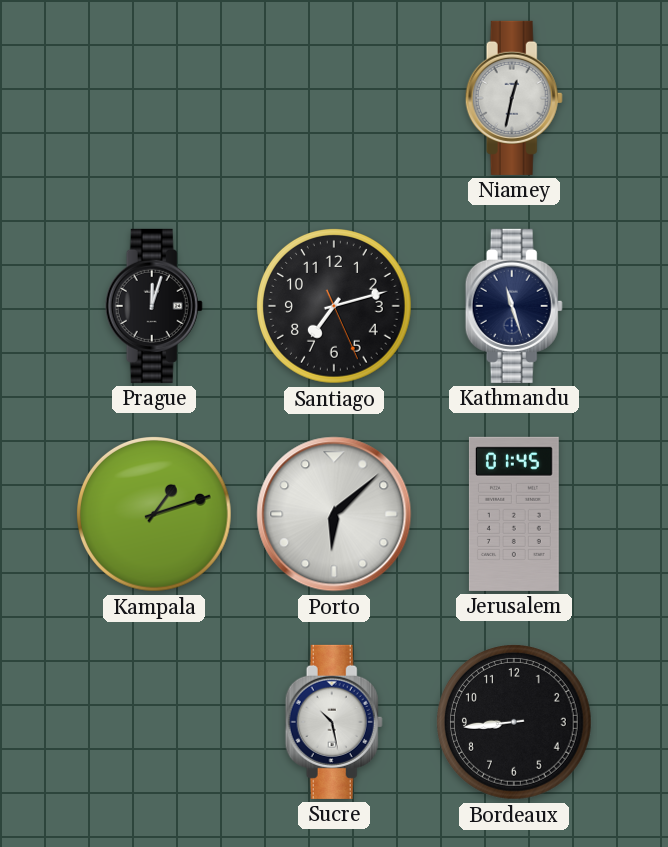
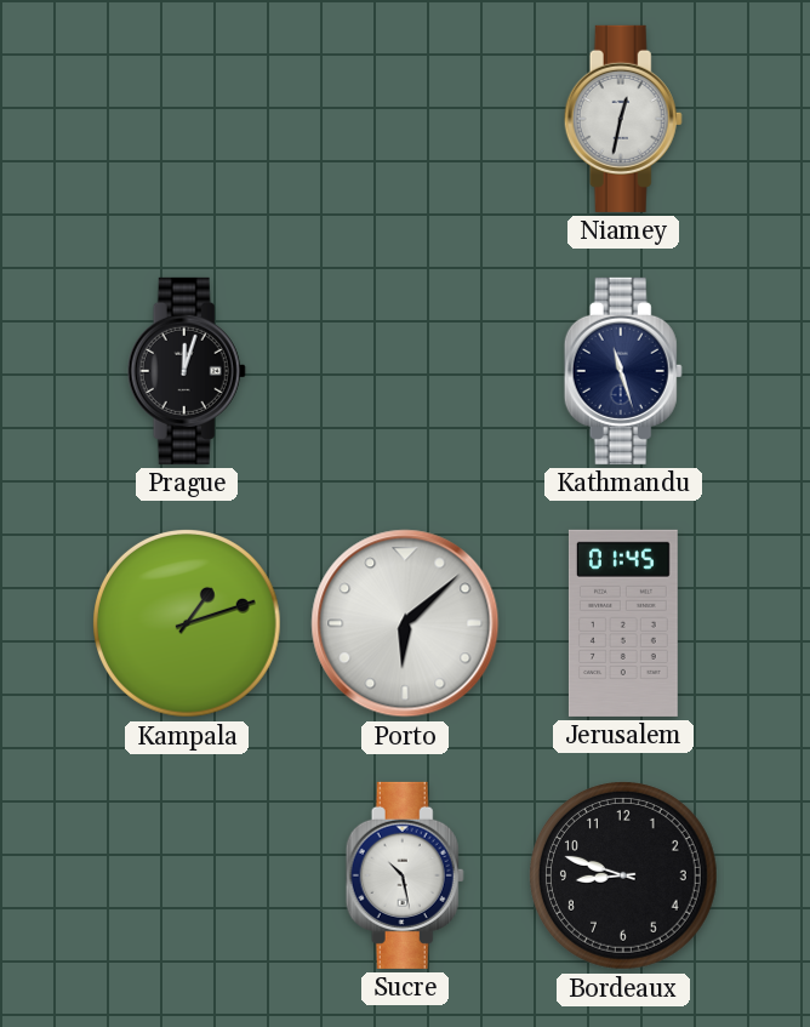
Santiago: 7:12 -> none (335, 307)
Bordeaux: 8:44 -> 8:48 (624, 877)
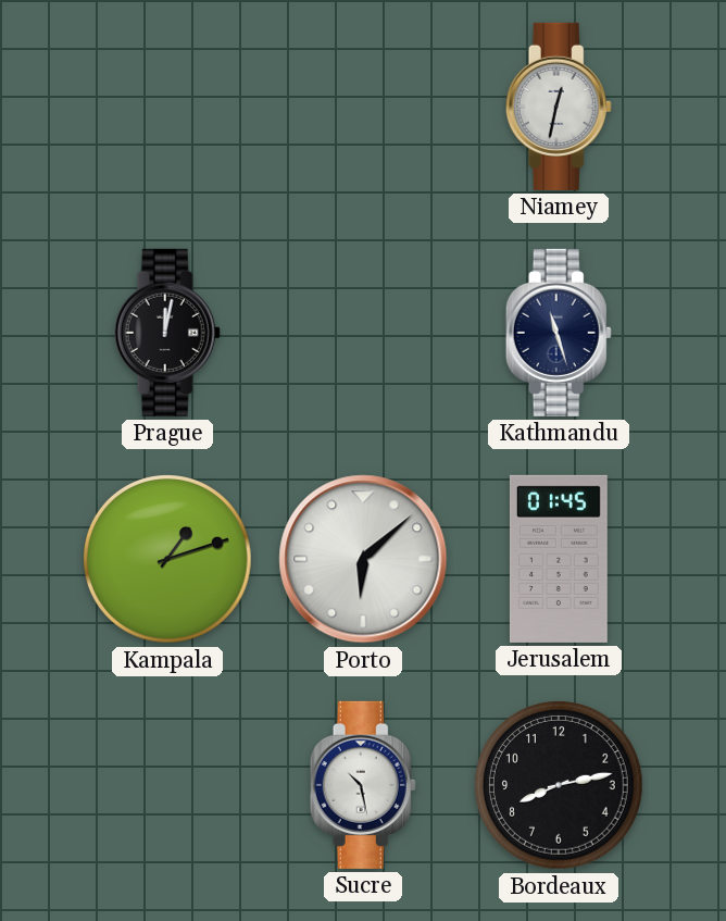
Prague: 12:03 -> 12:02 (167, 333)
Bordeaux: 8:48 -> 8:13 (560, 786)
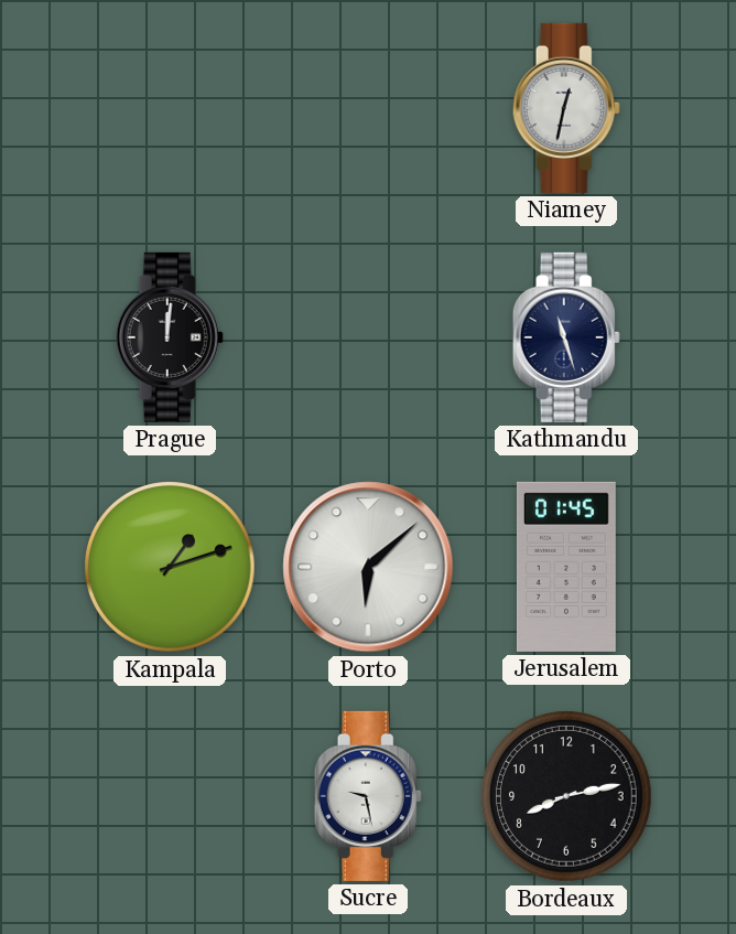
Prague: 12:02 -> 12:01 (170, 337)
Sucre: 10:28 -> 9:28 (368, 796)
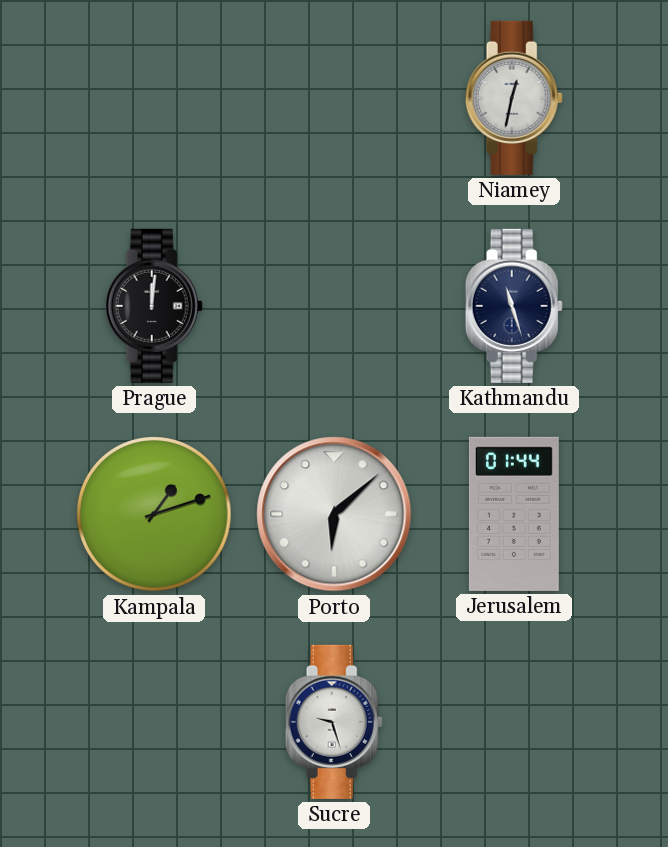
Jerusalem: 01:45 -> 01:44 (514, 514)
Sucre: 9:28 -> 9:27 (334, 722)
Bordeaux: 8:13 -> none (567, 797)
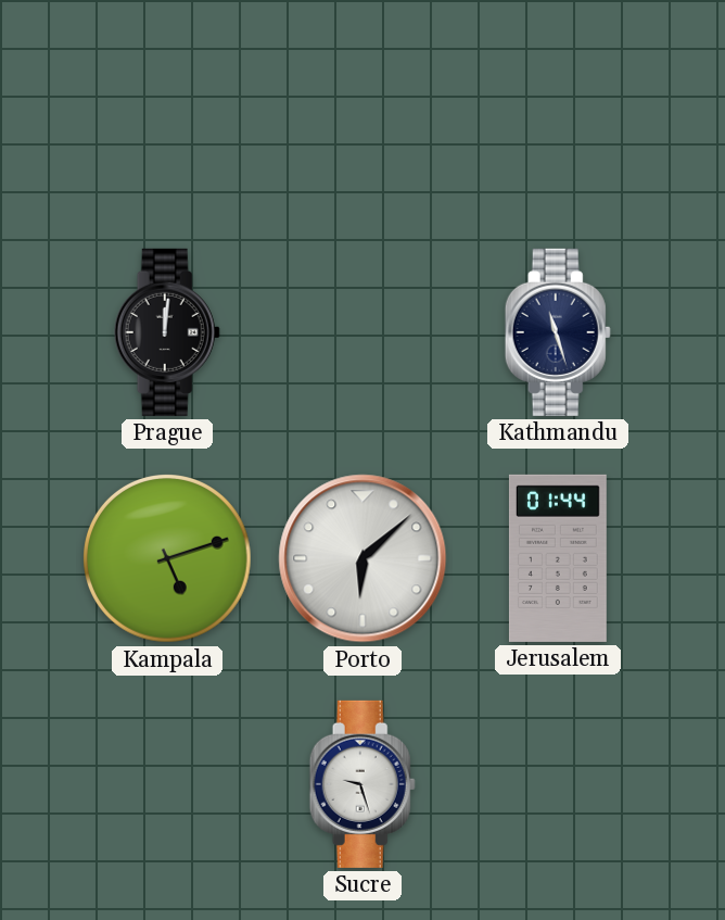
Niamey: 12:32 -> none (514, 98)
Kampala: 1:12 -> 5:12 (168, 559)
